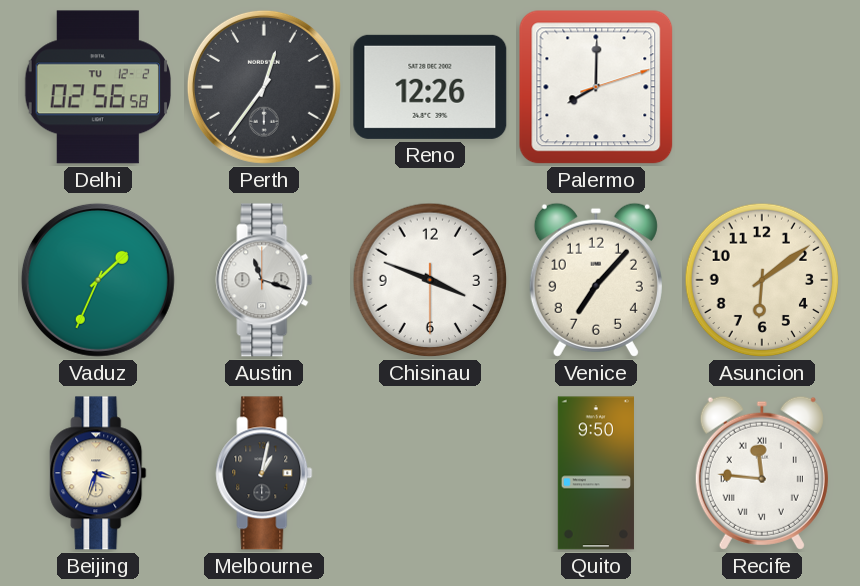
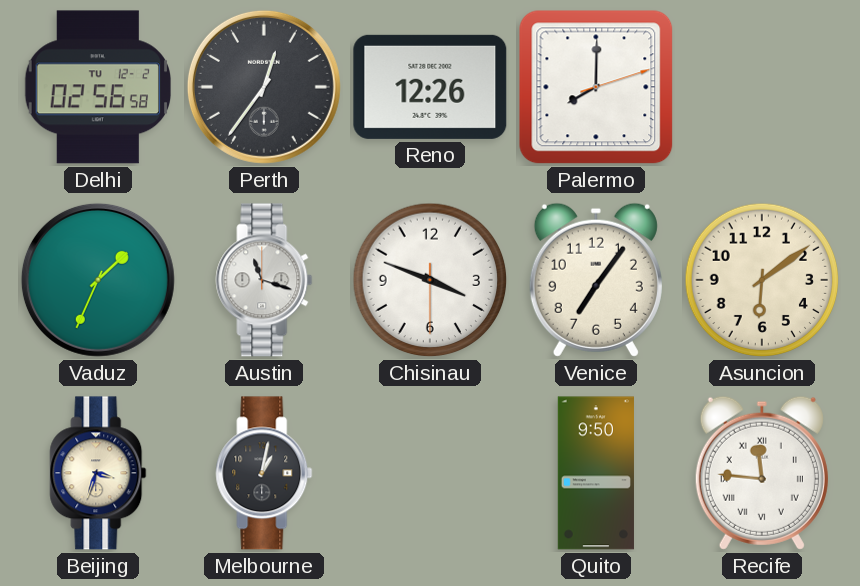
Venice: 7:07 -> 7:06 (596, 280)
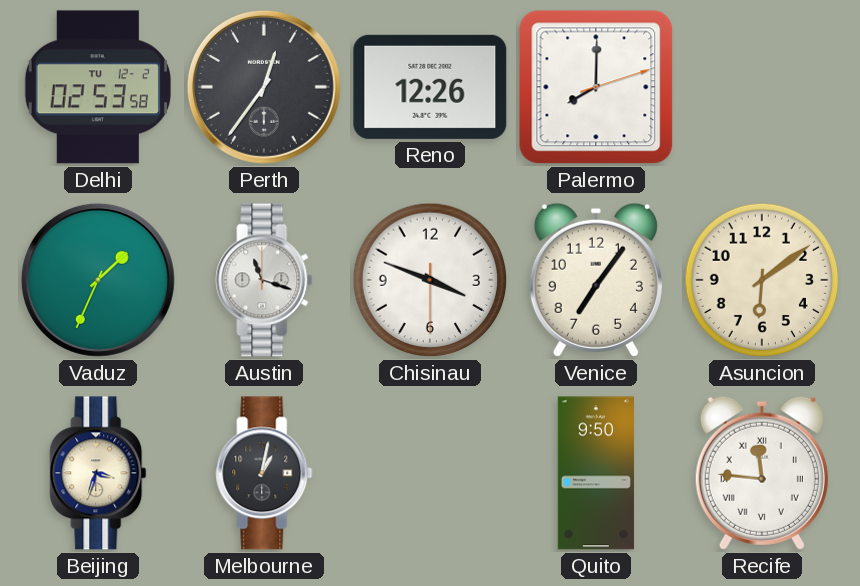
Delhi: 02:56 -> 02:53 (97, 87)
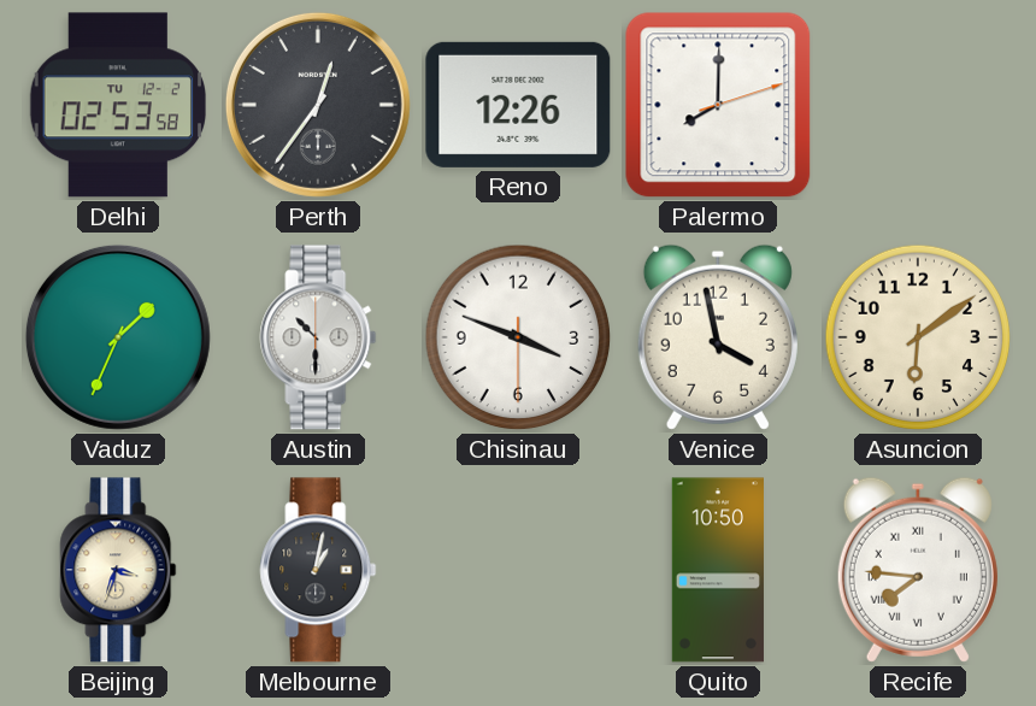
Austin: 11:18 -> 10:30 (318, 337)
Venice: 7:06 -> 3:58 (718, 337)
Quito: 9:50 -> 10:50 (718, 570)
Recife: 11:46 -> 7:46 (918, 570)
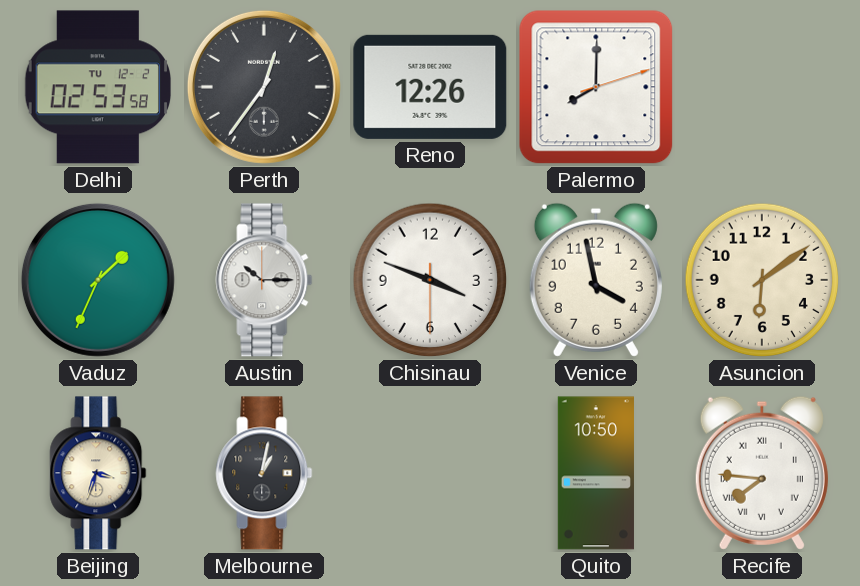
Austin: 10:30 -> 10:15 (264, 280)
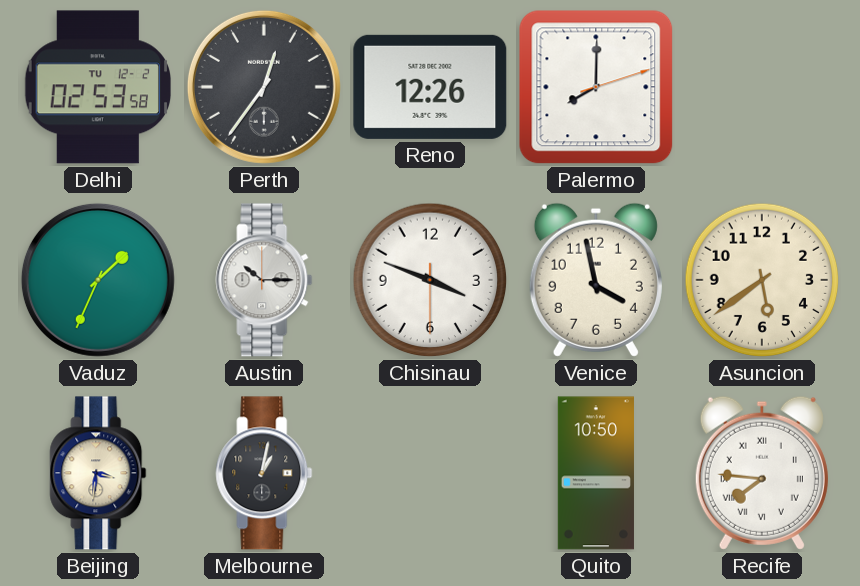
Asuncion: 6:09 -> 5:39 (762, 280)
Beijing: 3:33 -> 3:31 (98, 473)
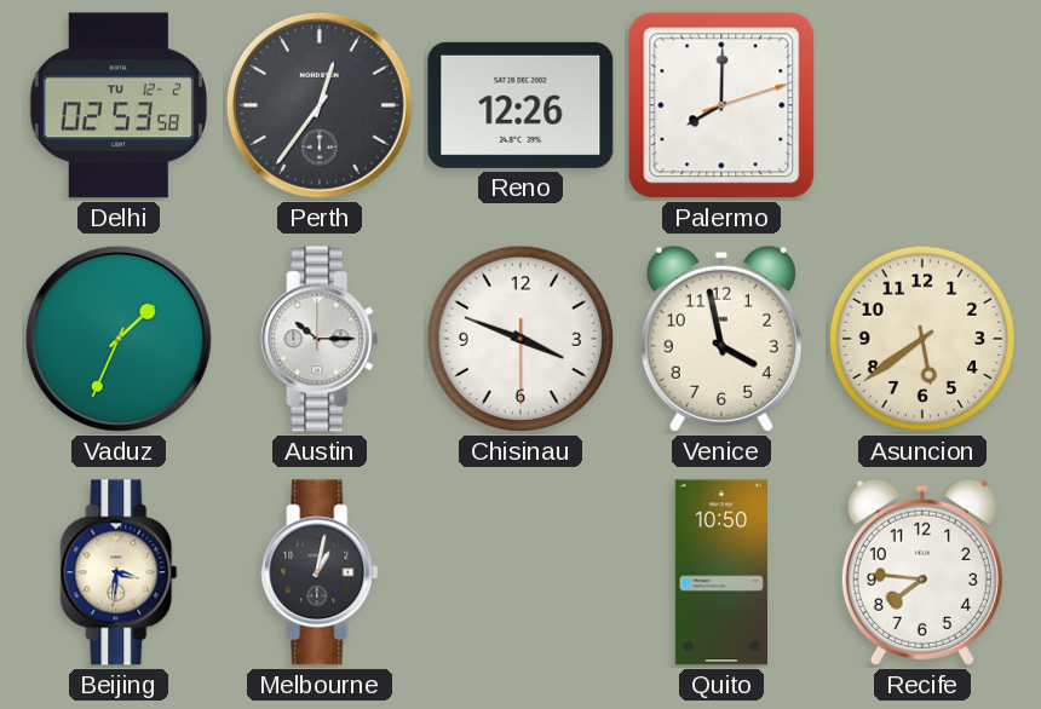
Recife numerals: Roman -> Arabic (922, 572)
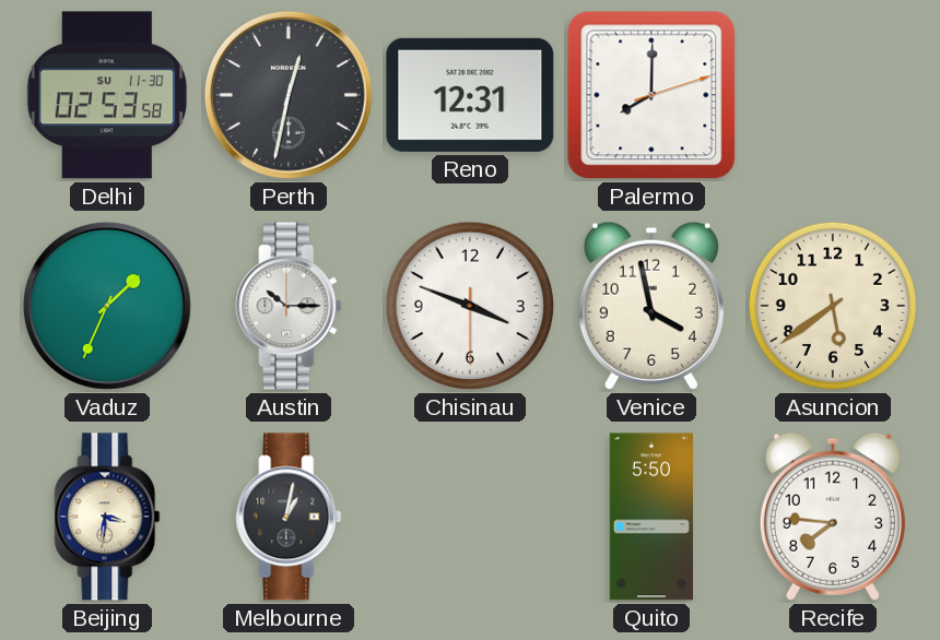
Delhi date: TU 12-2 -> SU 11-30 (106, 95)
Perth: 12:36 -> 12:32 (289, 95)
Reno: 12:26 -> 12:31 (470, 95)
Quito: 10:50 -> 5:50 (651, 517)
